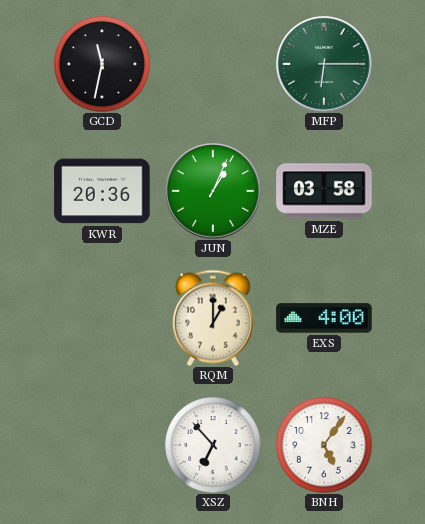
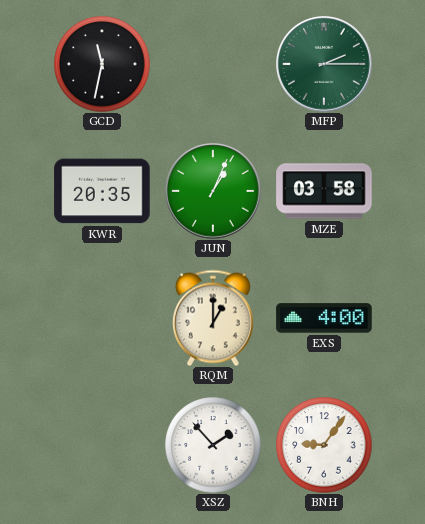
MFP: 6:15 -> 2:15 (324, 64)
KWR: 20:36 -> 20:35 (102, 191)
XSZ: 6:53 -> 1:53 (213, 445)
BNH: 5:06 -> 9:06 (324, 445)
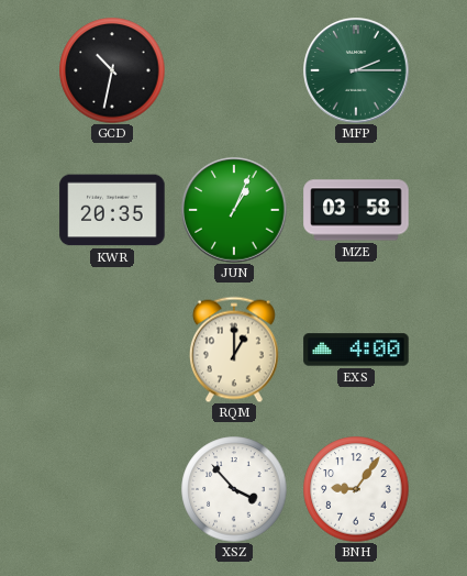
GCD: 11:32 -> 10:32 (112, 70)
XSZ: 1:53 -> 3:53 (234, 489)
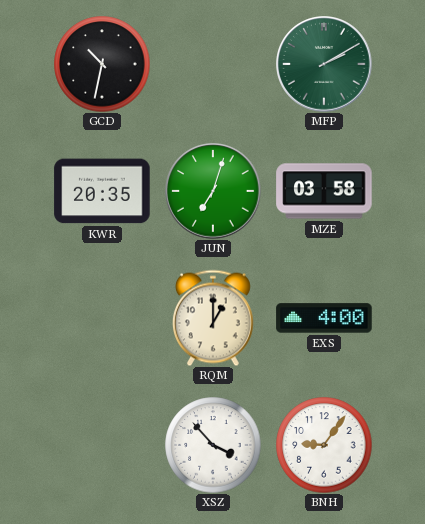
MFP: 2:15 -> 2:10 (324, 64)
JUN: 1:04 -> 7:03 (213, 191)
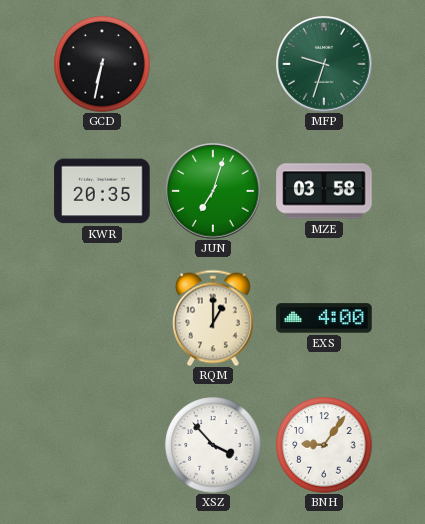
GCD: 10:32 -> 6:32 (102, 64)
MFP: 2:10 -> 9:33 (324, 64)
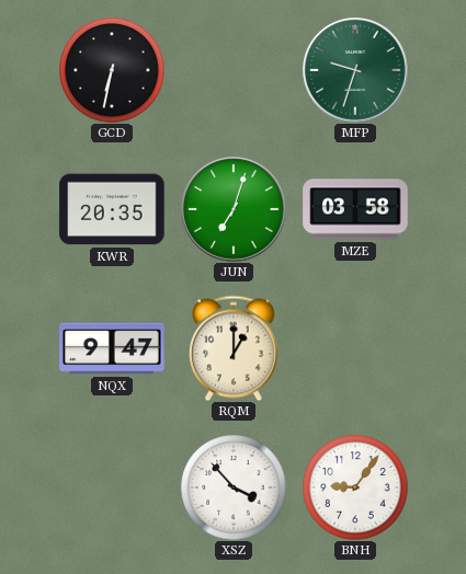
NQX: none -> 9:47 (112, 348)
EXS: 4:00 -> none (324, 318)
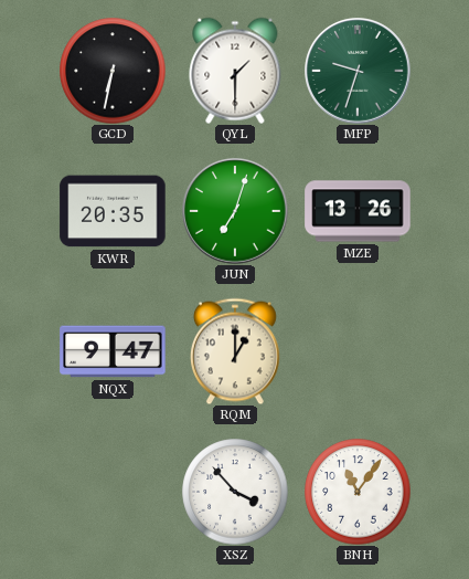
QYL: none -> 1:30 (235, 71)
MZE: 03:58 -> 13:26 (358, 211)
BNH: 9:06 -> 11:06 (358, 492)
